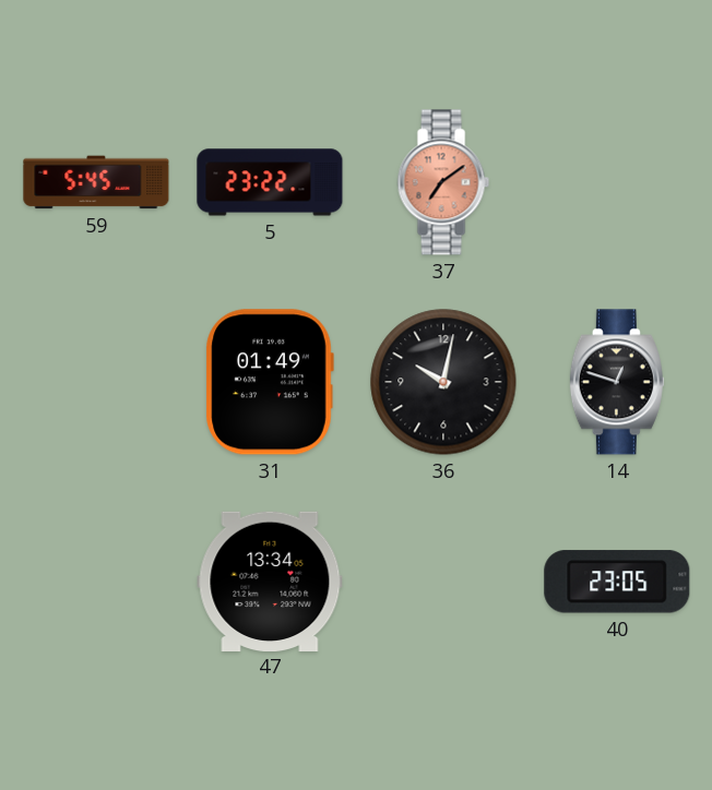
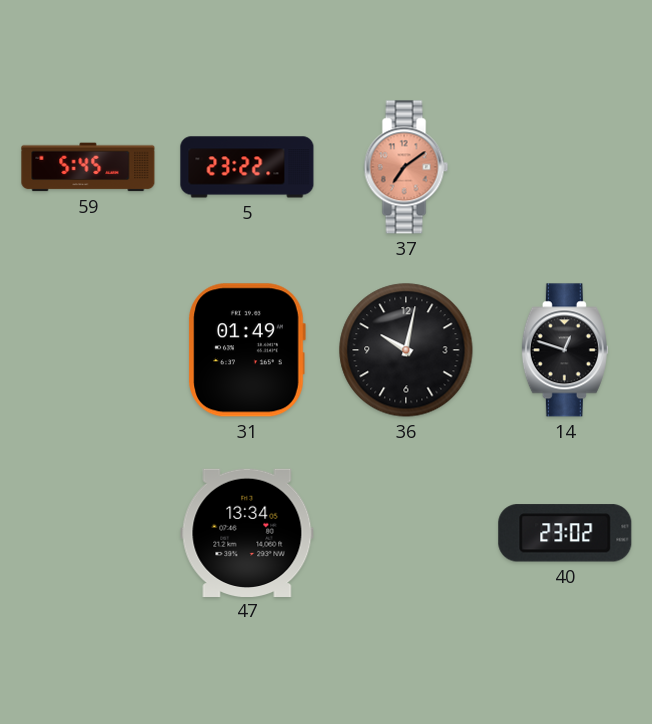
40: 23:05 -> 23:02 (565, 533)
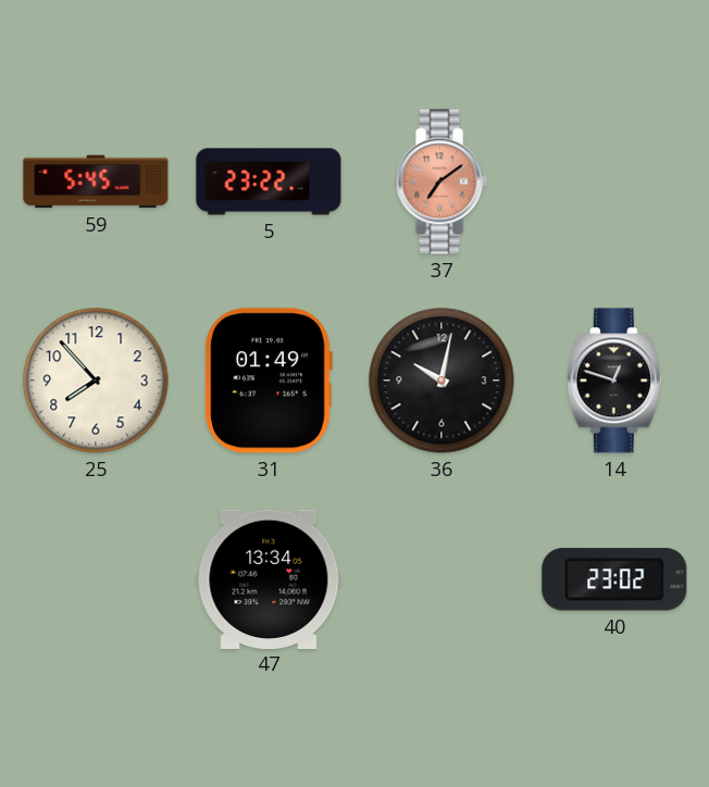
25: none -> 7:53 (96, 380)
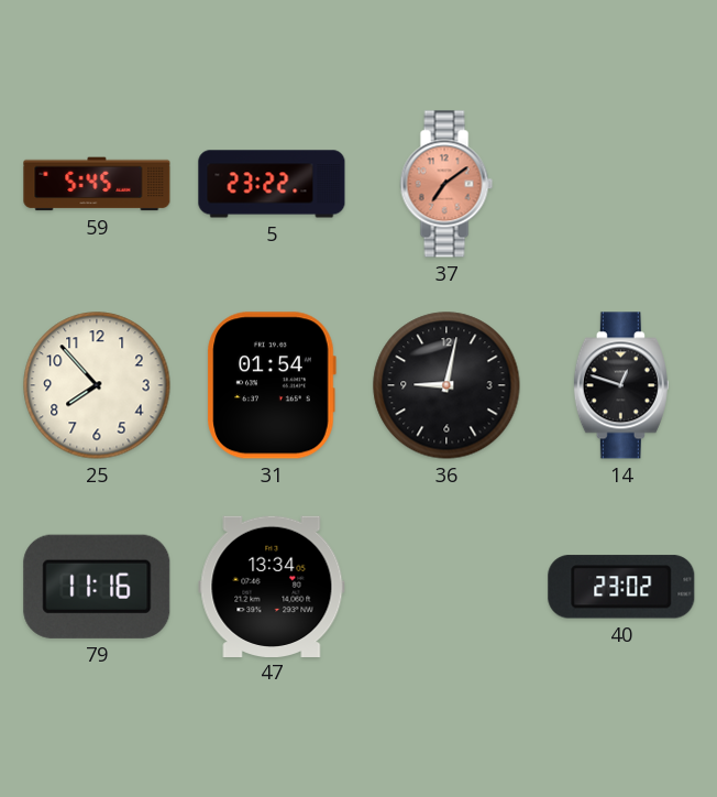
31: 01:49 -> 01:54 (272, 385)
36: 10:02 -> 9:02 (446, 385)
79: none -> 11:16 (97, 587)
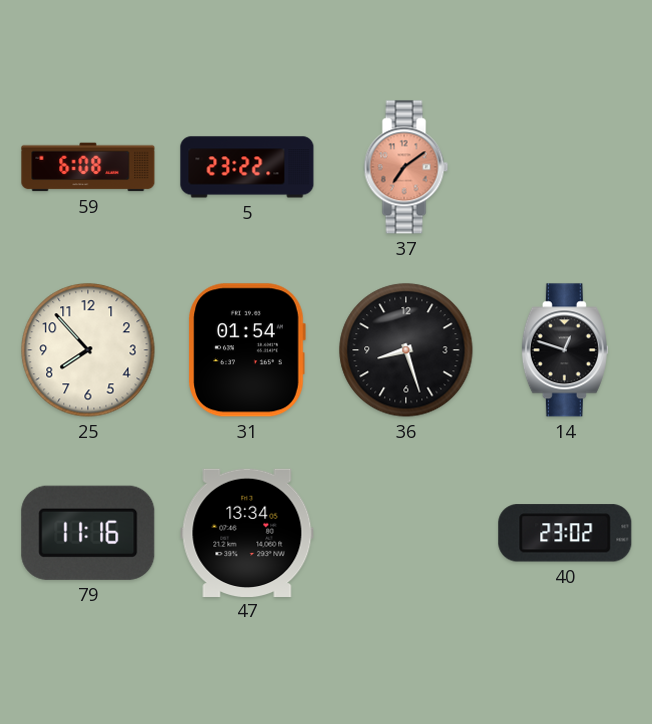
59: 5:45 -> 6:08 (88, 167)
36: 9:02 -> 8:27 (406, 350)
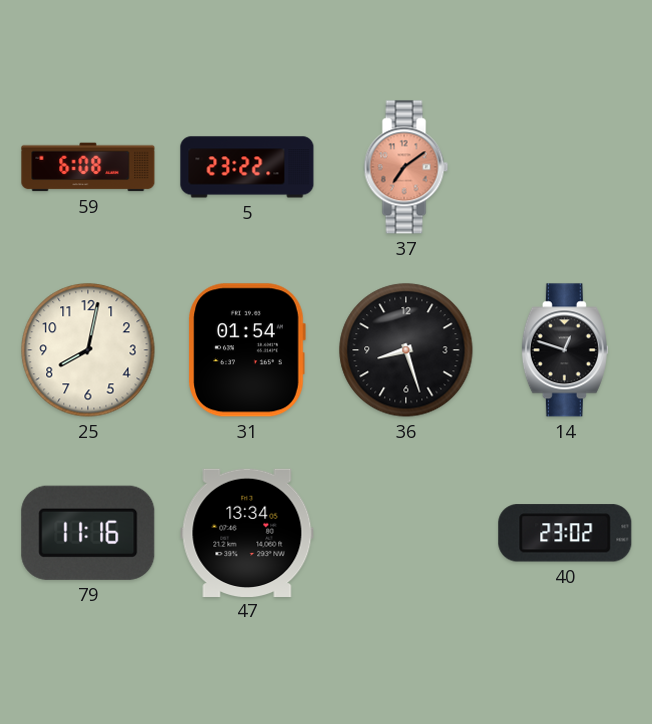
25: 7:53 -> 8:02 (88, 350)
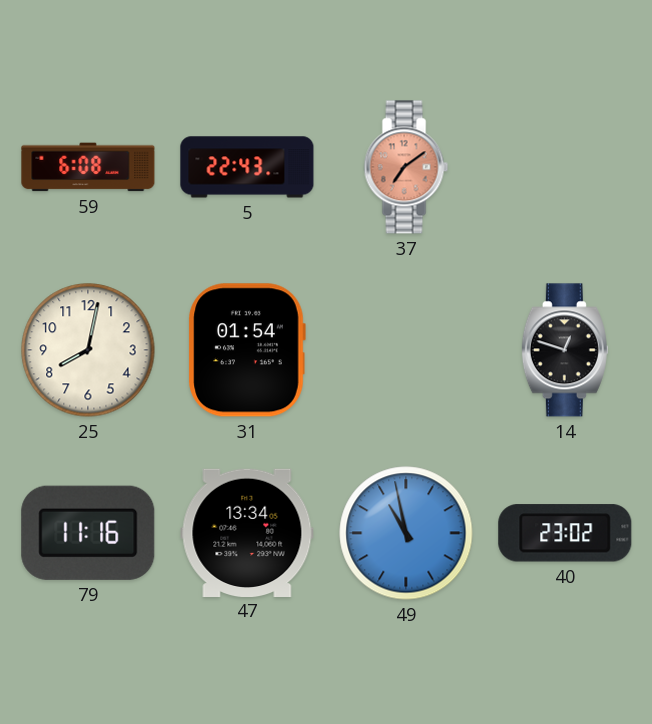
5: 23:22 -> 22:43 (247, 167)
36: 8:27 -> none (406, 350)
49: none -> 10:58 (406, 533)
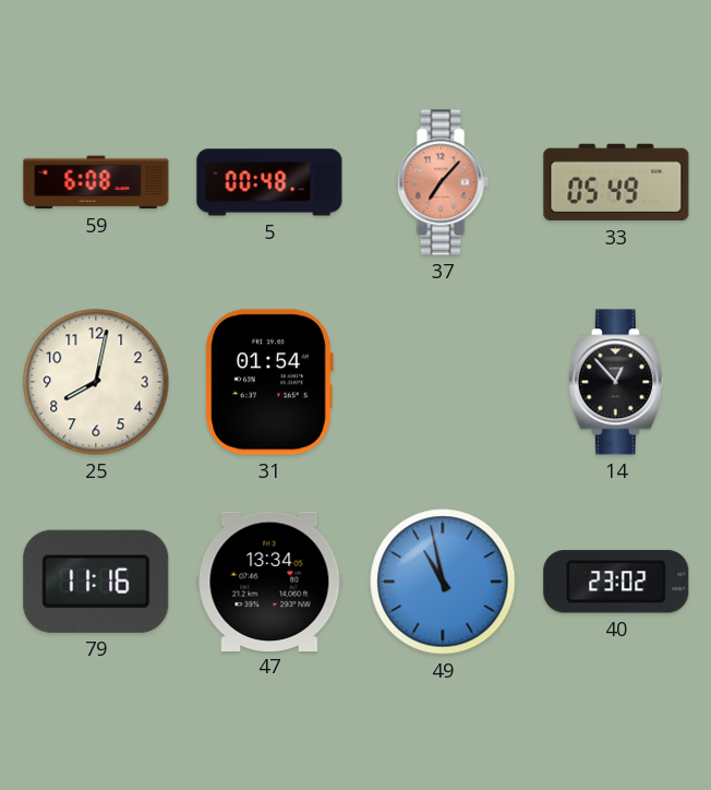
5: 22:43 -> 00:48 (269, 182)
37: 7:09 -> 7:07 (443, 182)
33: none -> 05:49 (616, 182)
14: 12:48 -> 12:53 (616, 382)
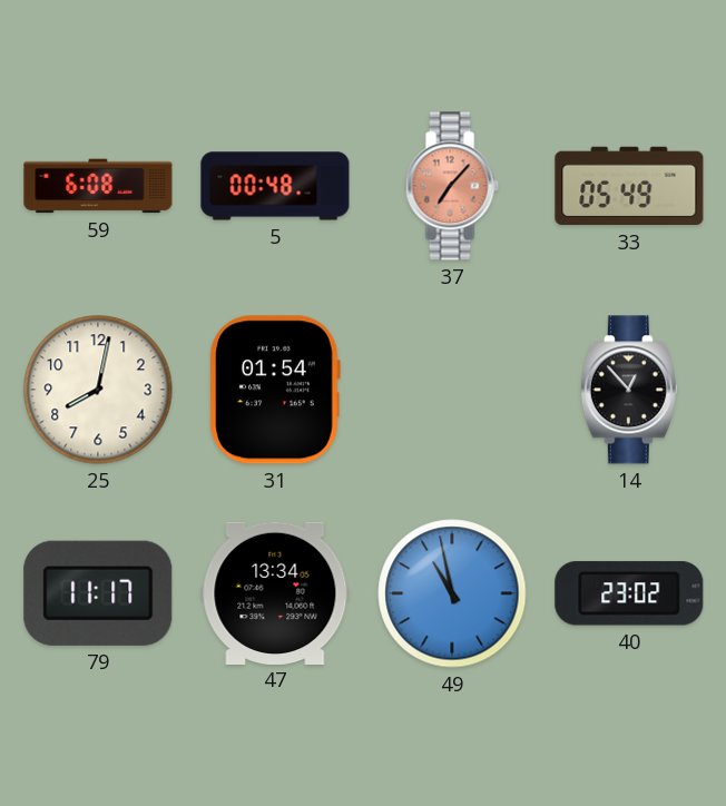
79: 11:16 -> 11:17 (98, 593)
